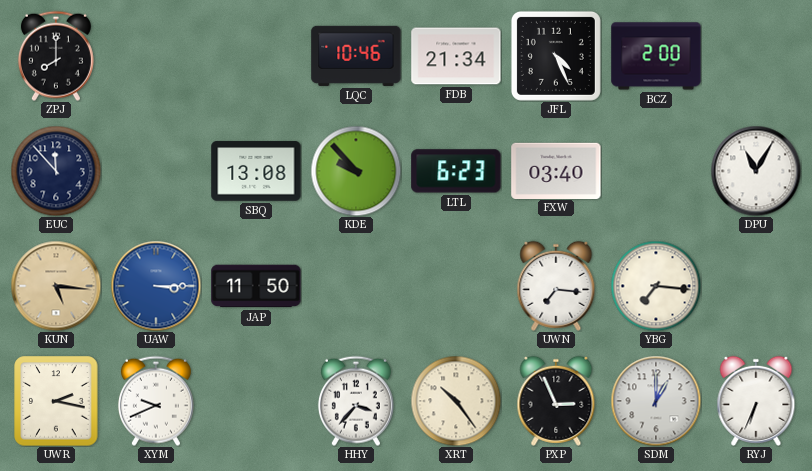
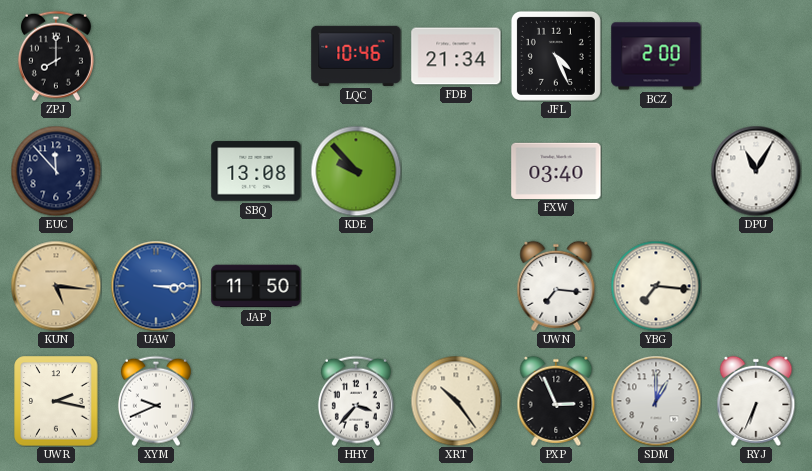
LTL: 6:23 -> none (456, 171)
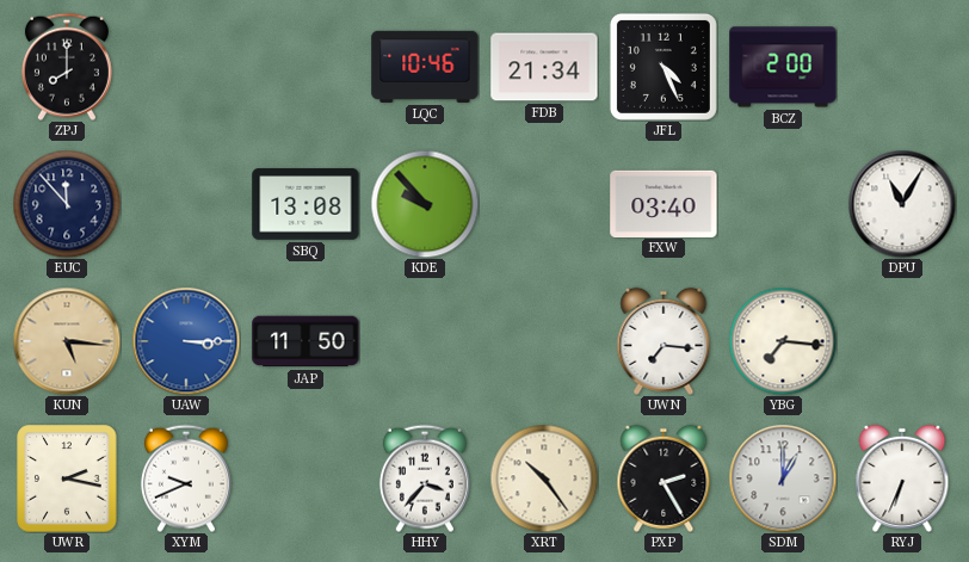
PXP: 2:56 -> 2:25 (664, 478)
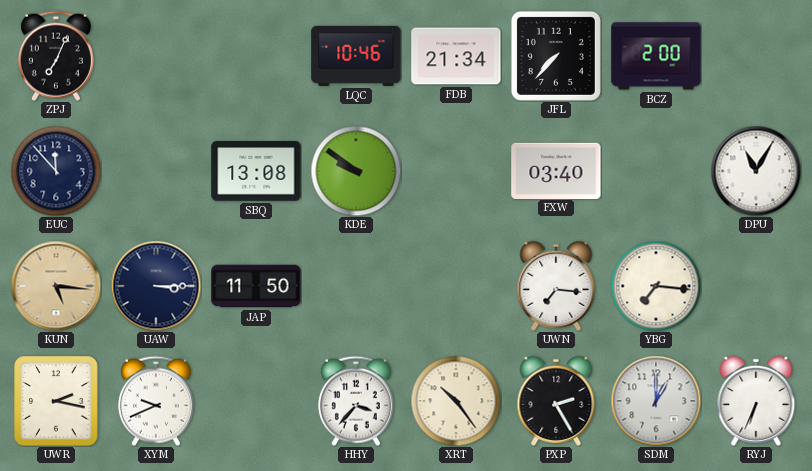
ZPJ: 8:00 -> 7:04 (56, 56)
JFL: 4:26 -> 7:37 (556, 56)
KDE: 9:53 -> 9:51 (356, 171)
UAW dial: blue -> navy (156, 286)
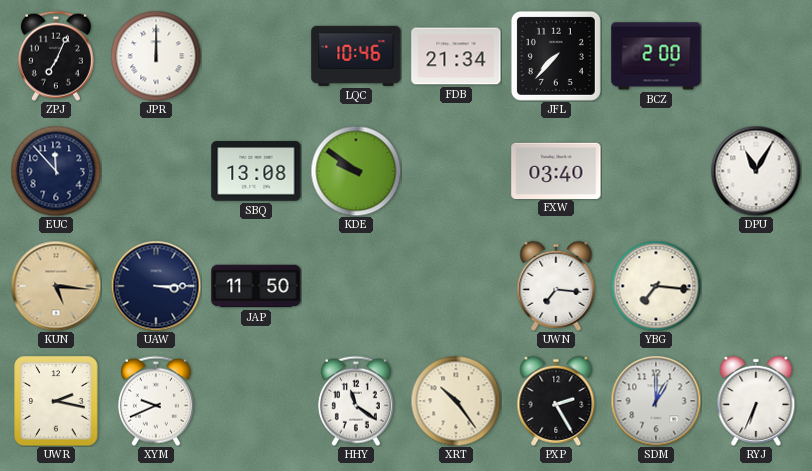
JPR: none -> 12:00 (156, 56)
HHY: 3:37 -> 11:21 (356, 401)
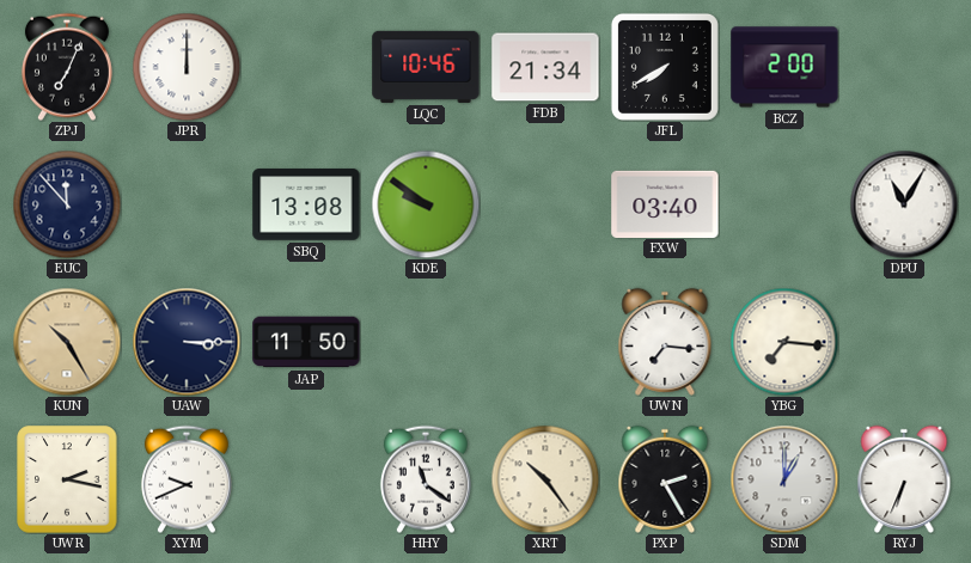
JFL: 7:37 -> 7:40 (665, 67)
KUN: 5:16 -> 10:25 (67, 342)
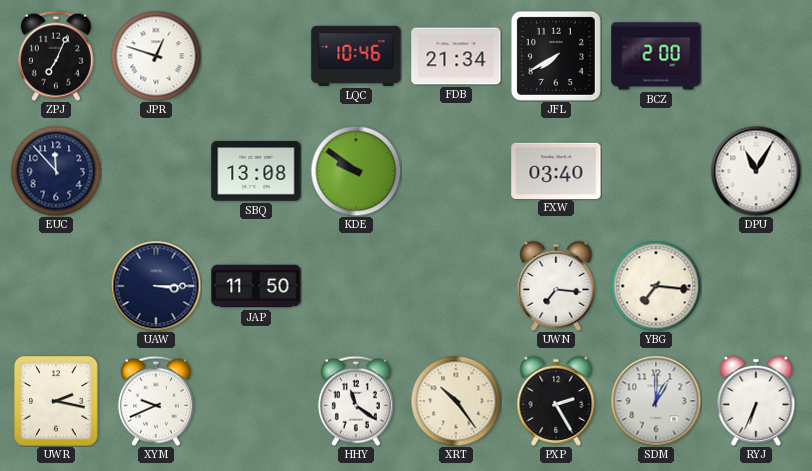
JPR: 12:00 -> 12:48 (156, 56)
KUN: 10:25 -> none (67, 342)
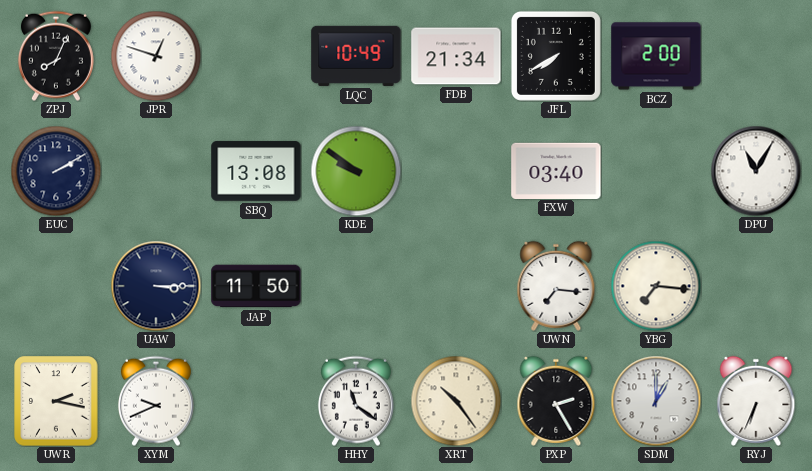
ZPJ: 7:04 -> 8:04 (56, 56)
LQC: 10:46 -> 10:49 (356, 56)
EUC: 11:53 -> 2:10 (56, 171)
